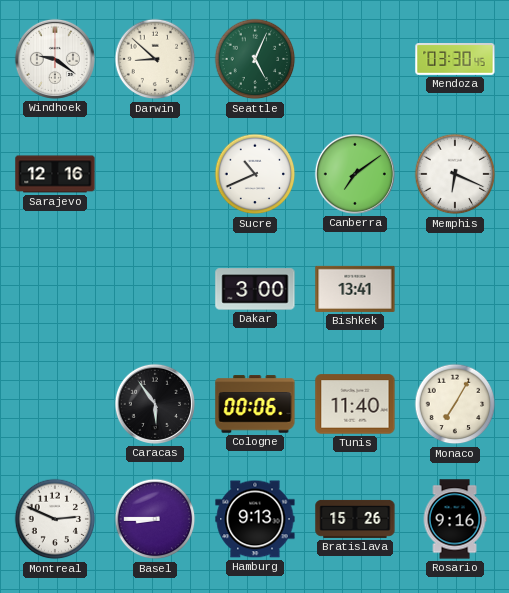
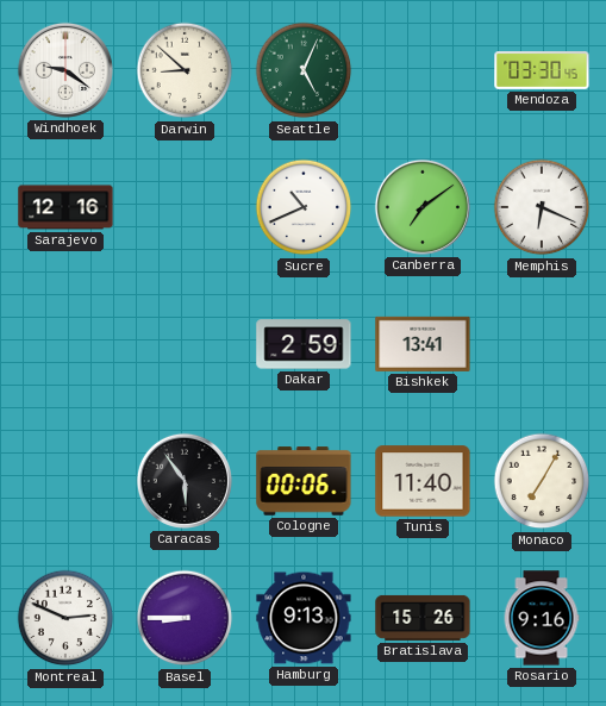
Dakar: 3:00 -> 2:59 (304, 344)
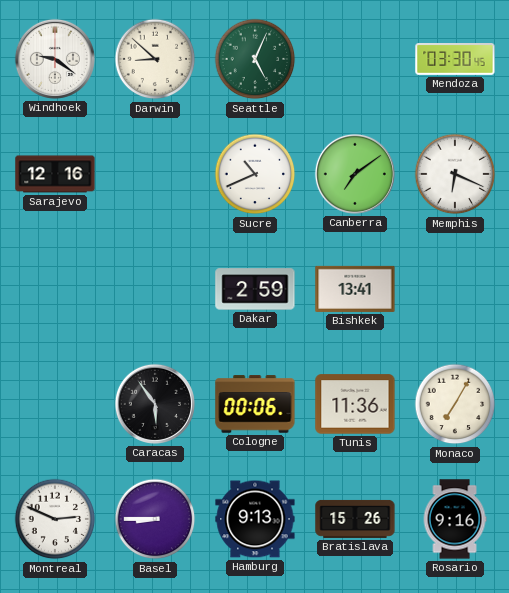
Tunis: 11:40 -> 11:36 (355, 404)
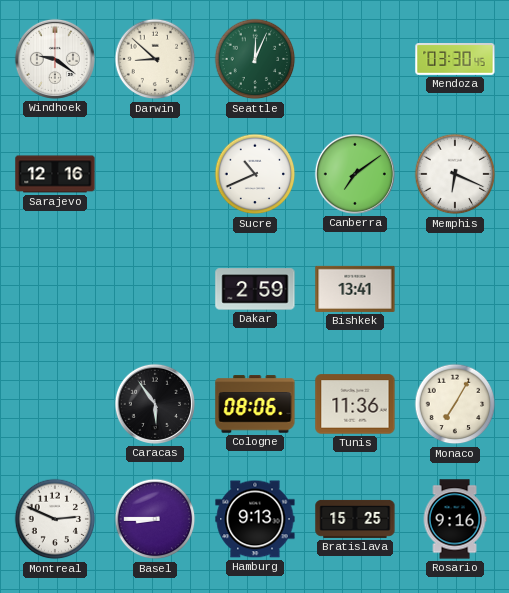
Seattle: 5:04 -> 12:04 (255, 59)
Cologne: 00:06 -> 08:06 (255, 404)
Bratislava: 15:26 -> 15:25 (355, 519)
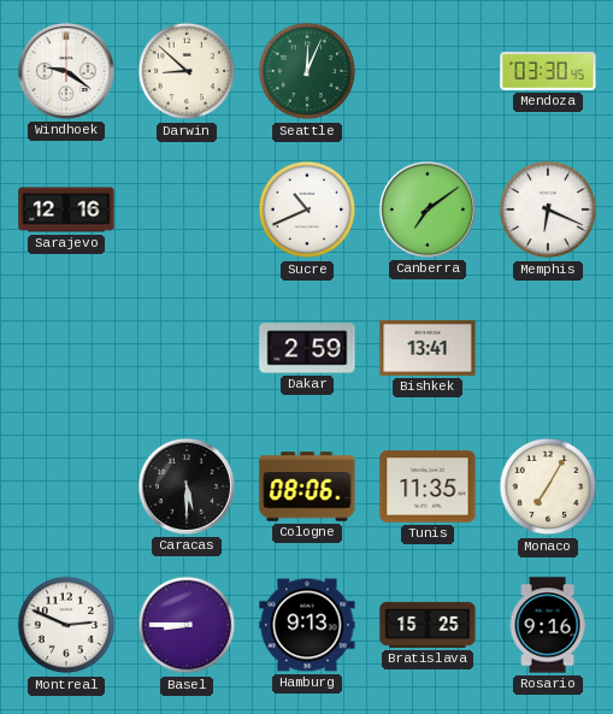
Caracas: 5:54 -> 5:30 (187, 486)
Tunis: 11:36 -> 11:35 (428, 486)
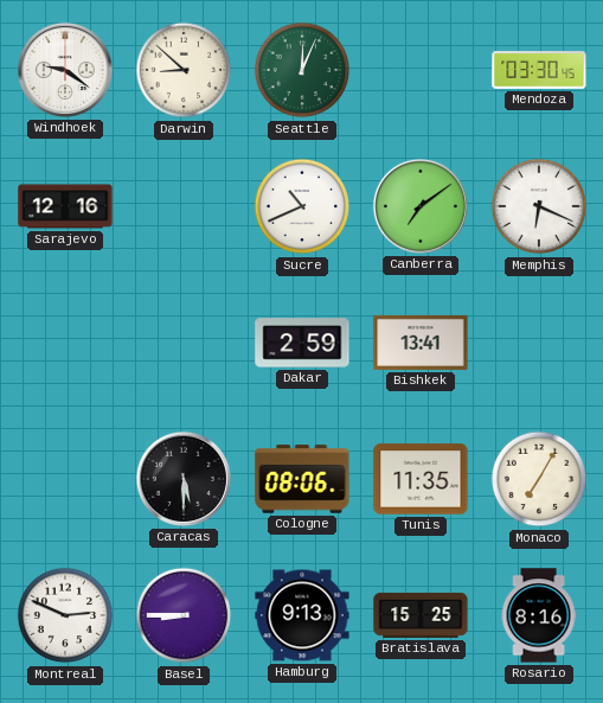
Rosario: 9:16 -> 8:16 (539, 615)
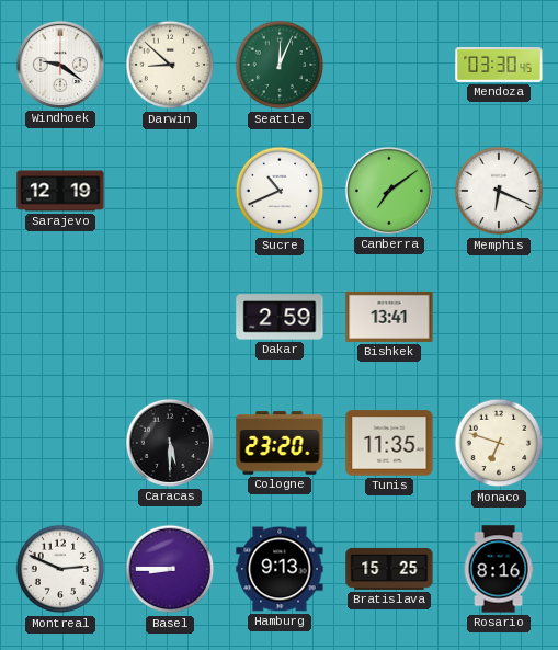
Sarajevo: 12:16 -> 12:19 (60, 191)
Cologne: 08:06 -> 23:20 (280, 443)
Monaco: 7:05 -> 6:48 (499, 443)
